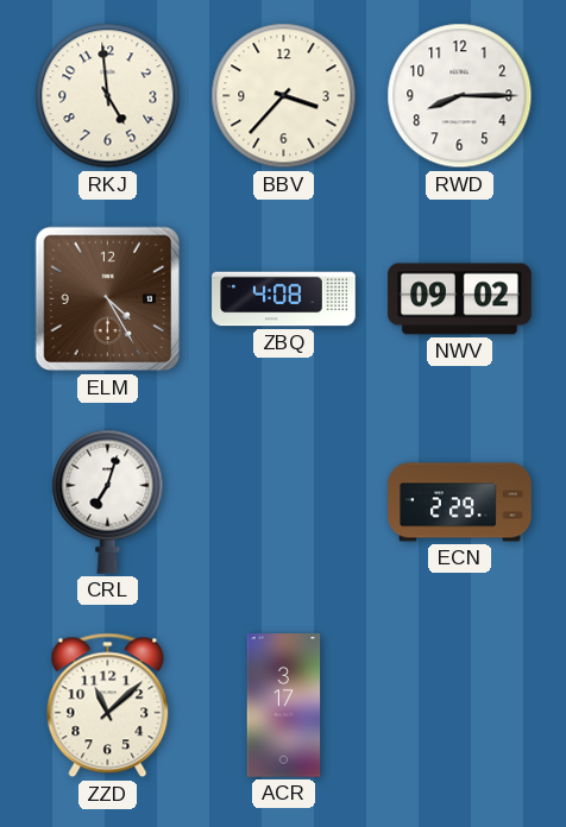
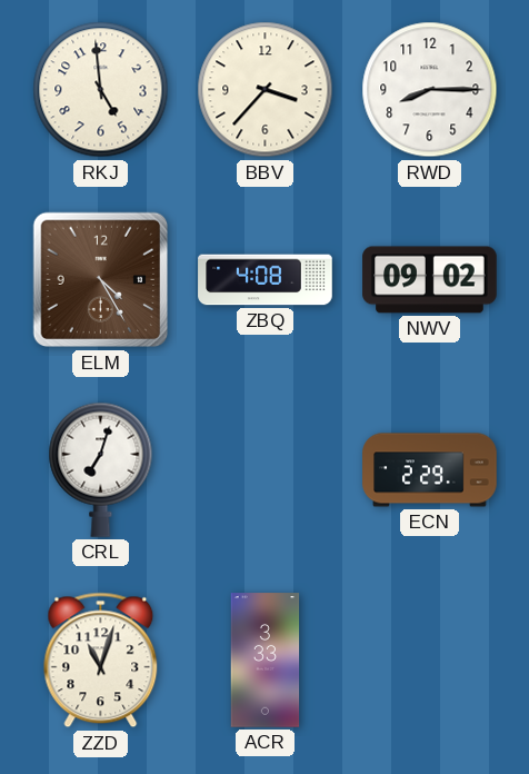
ZZD: 11:08 -> 11:03 (101, 661)
ACR: 3:17 -> 3:33 (266, 661)
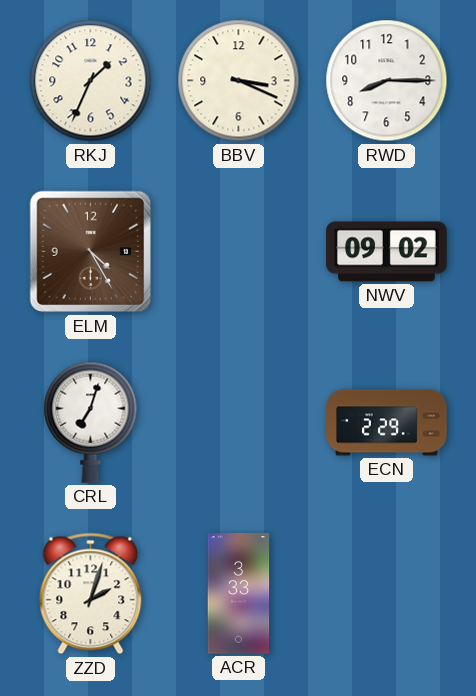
RKJ: 4:59 -> 1:34 (91, 81)
BBV: 3:37 -> 3:19 (239, 81)
ZBQ: 4:08 -> none (266, 280)
ZZD: 11:03 -> 2:03 (91, 594)
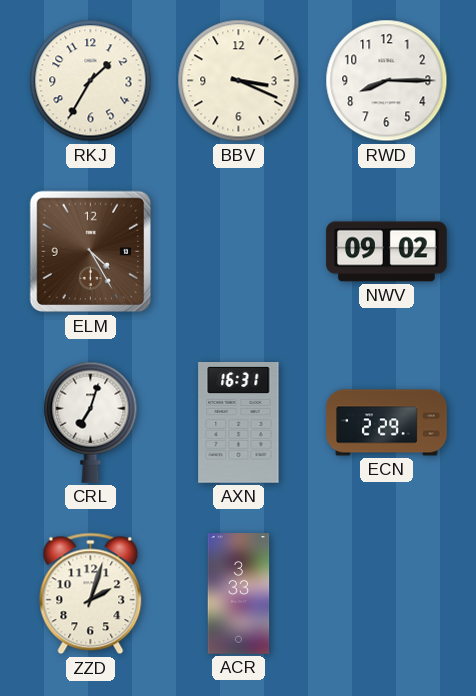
RKJ: 1:34 -> 1:35 (91, 81)
AXN: none -> 16:31 (239, 423)
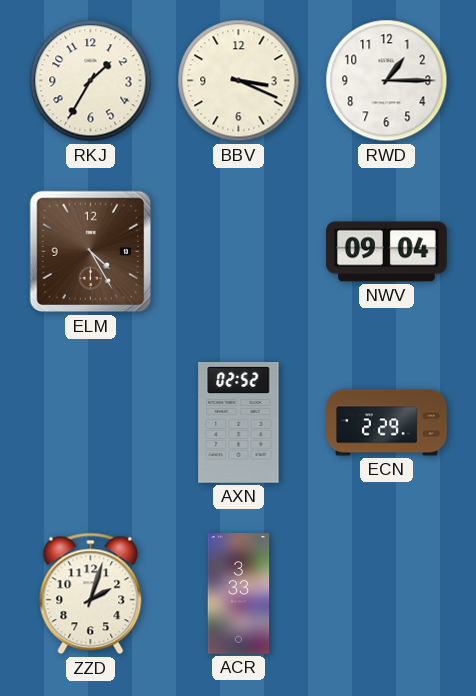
RWD: 8:15 -> 1:15 (387, 81)
NWV: 09:02 -> 09:04 (387, 252)
CRL: 7:03 -> none (91, 422)
AXN: 16:31 -> 02:52 (239, 423)
